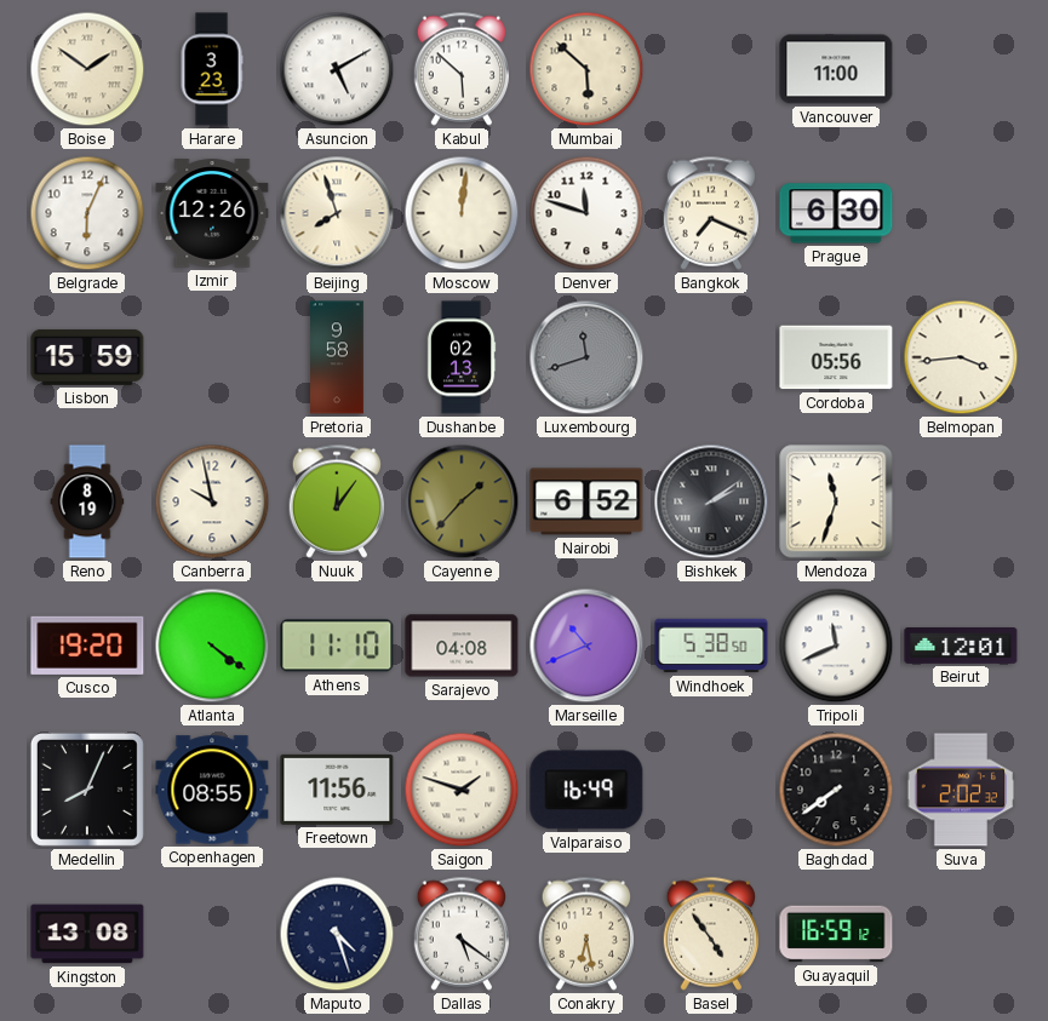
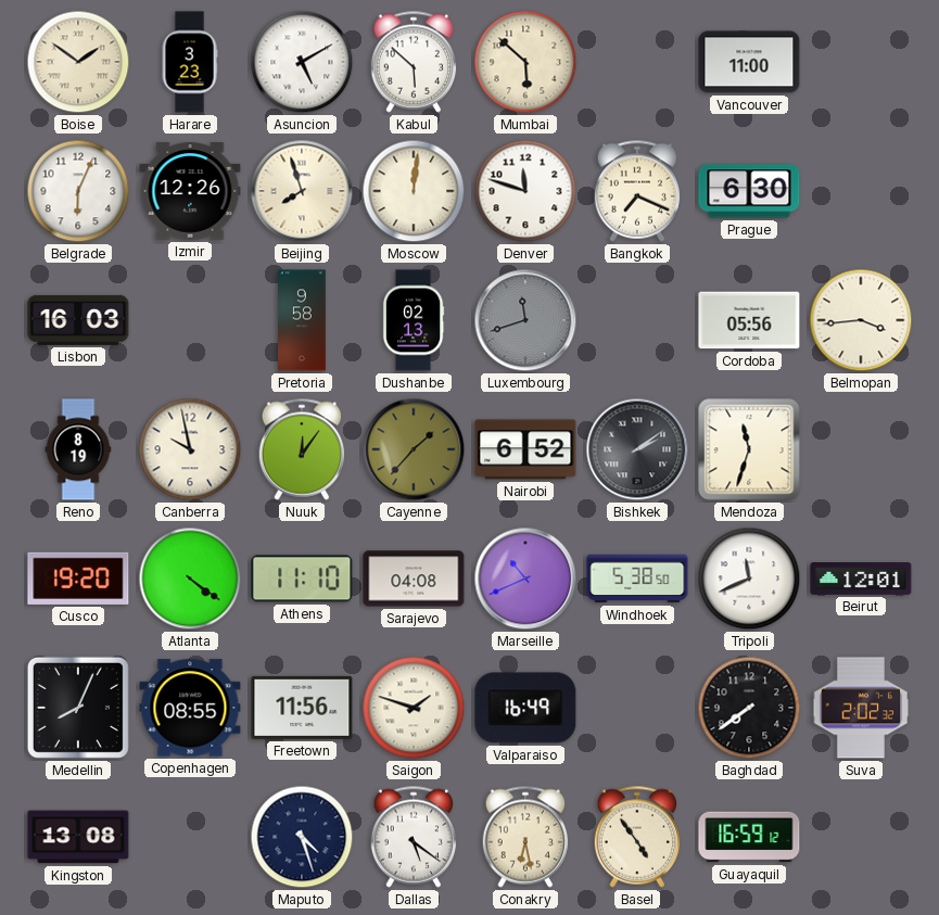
Lisbon: 15:59 -> 16:03 (78, 320)
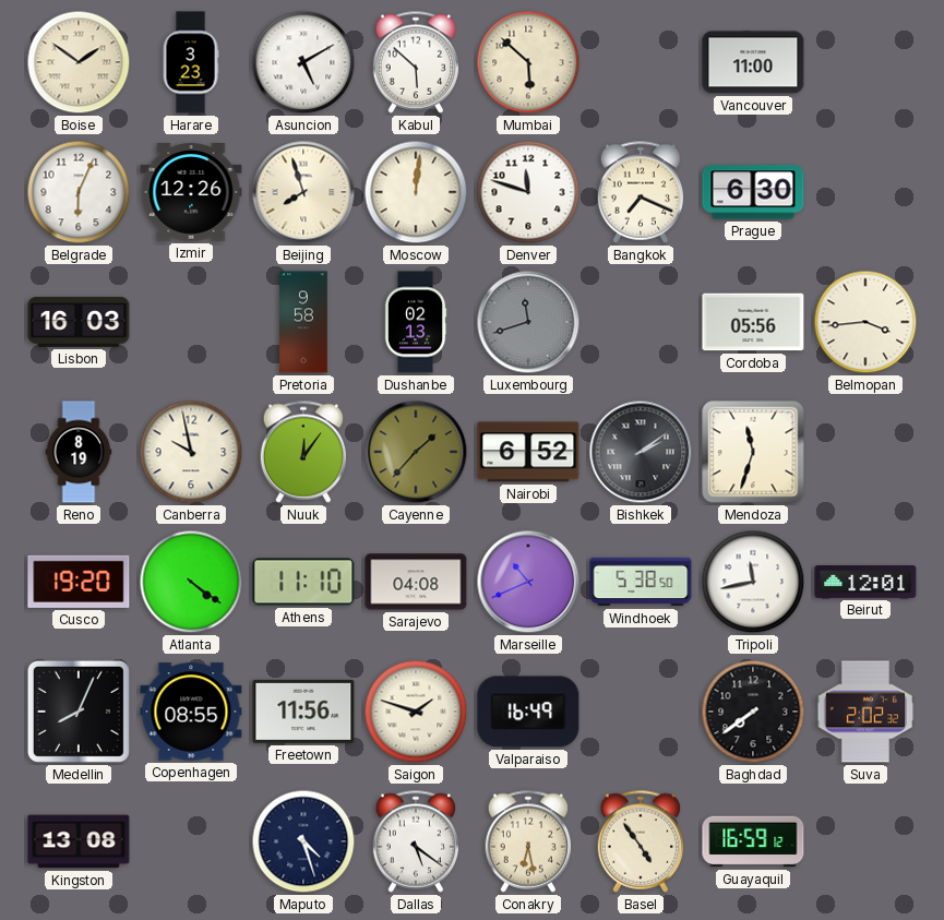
Tripoli: 11:41 -> 11:43 (753, 582)
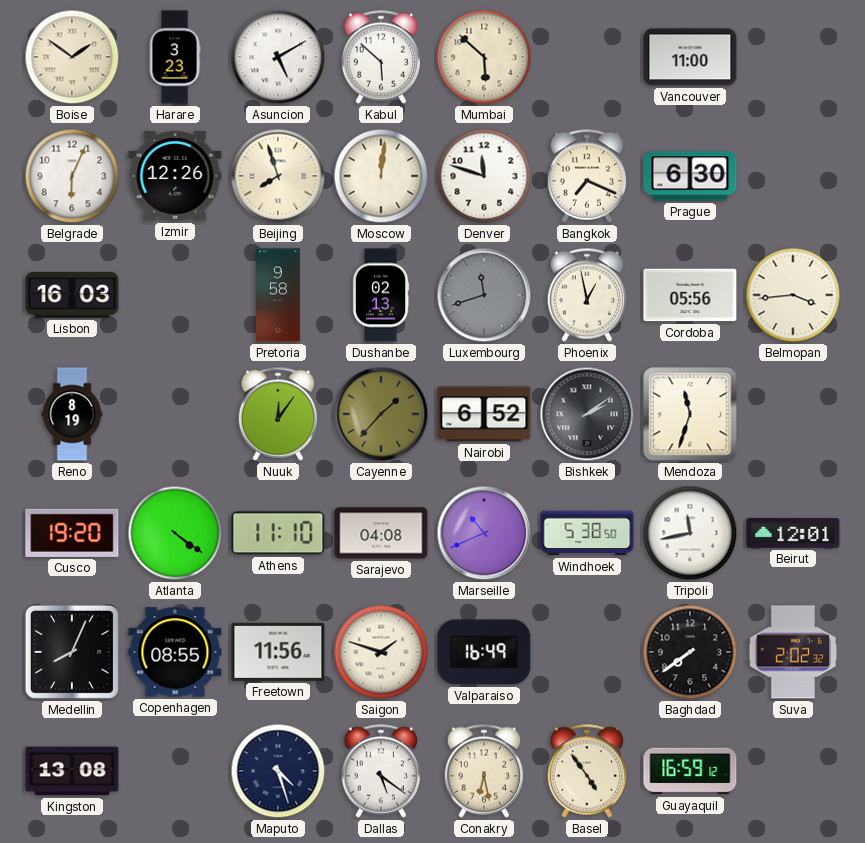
Phoenix: none -> 12:58 (587, 295)
Canberra: 9:58 -> none (191, 452)
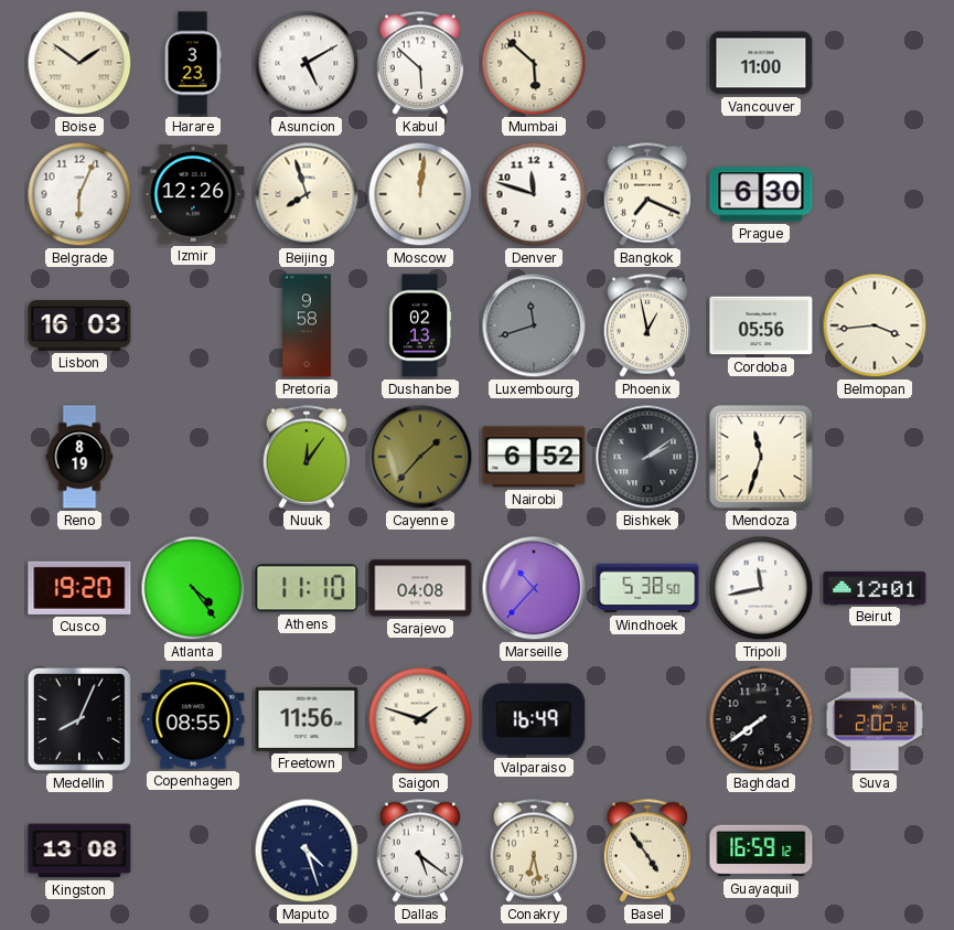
Atlanta: 4:21 -> 4:24 (193, 588)
Marseille: 10:41 -> 10:37 (534, 588)
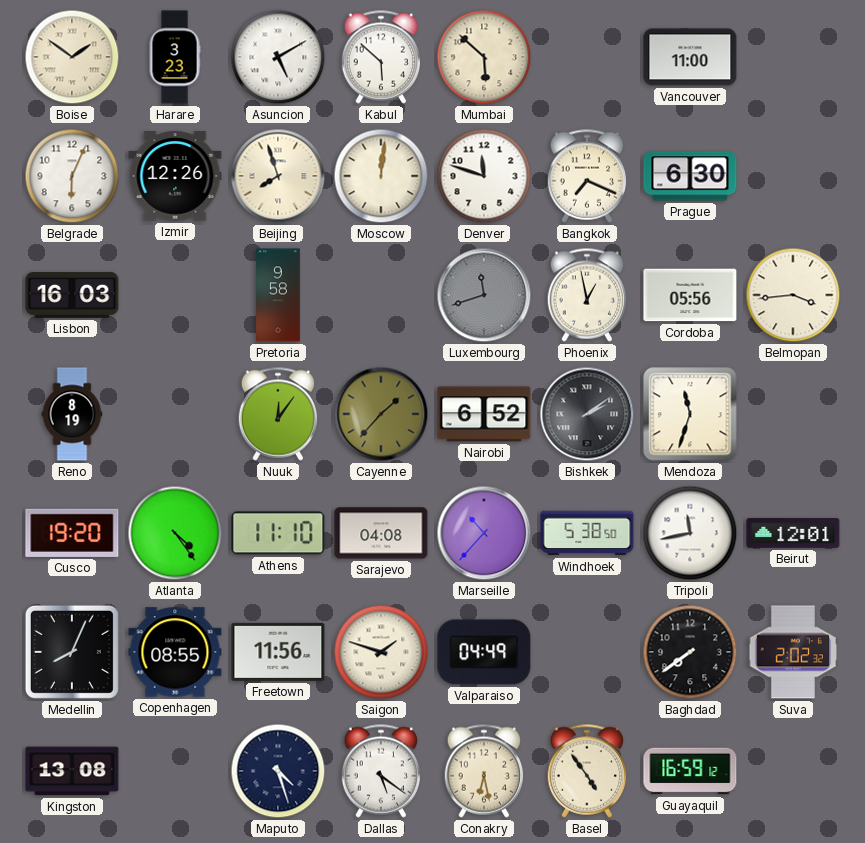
Dushanbe: 02:13 -> none (420, 325)
Valparaiso: 16:49 -> 04:49 (484, 652)
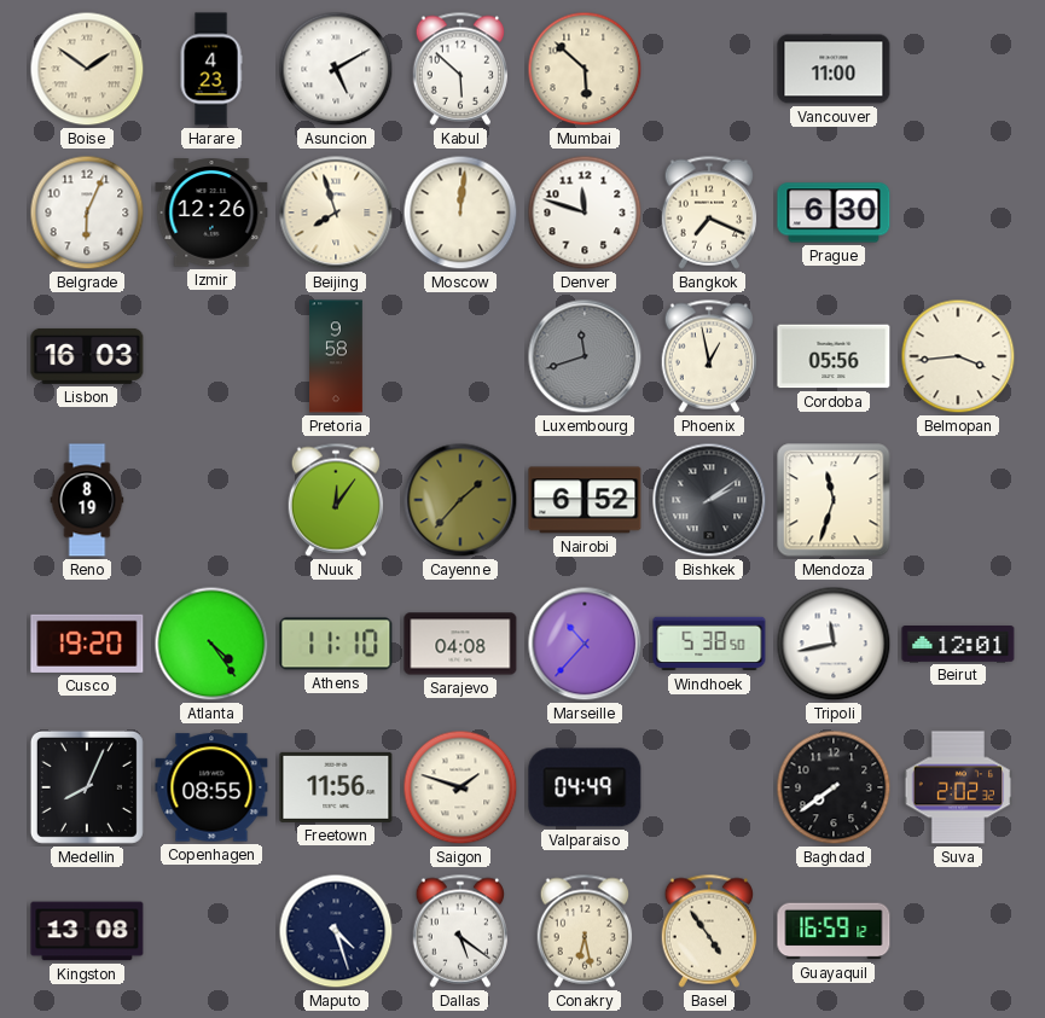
Harare: 3:23 -> 4:23 (211, 69)
